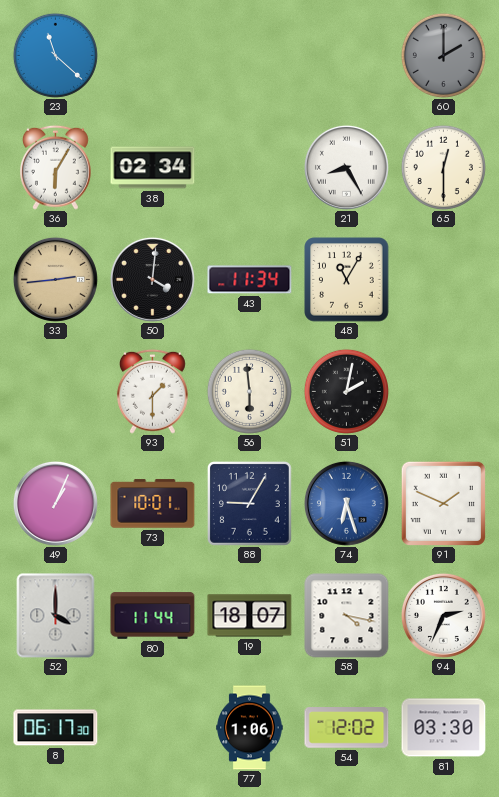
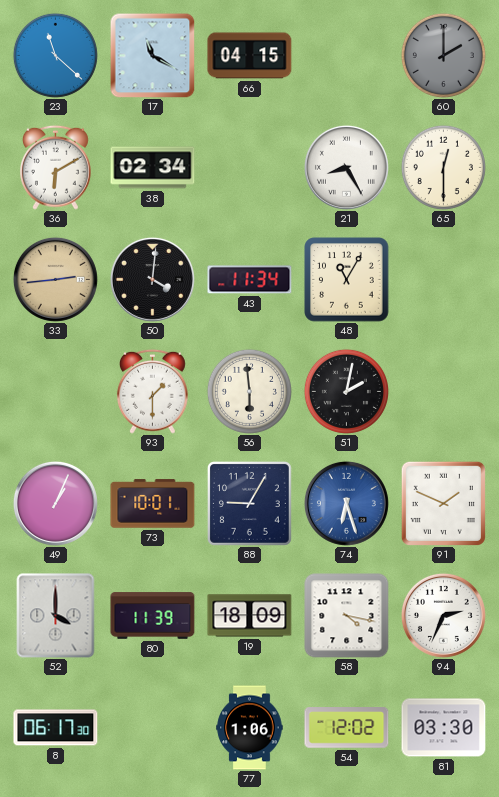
17: none -> 11:20 (152, 55)
66: none -> 04:15 (250, 56)
36: 6:05 -> 6:10 (55, 167)
80: 11:44 -> 11:39 (153, 616)
19: 18:07 -> 18:09 (250, 616)
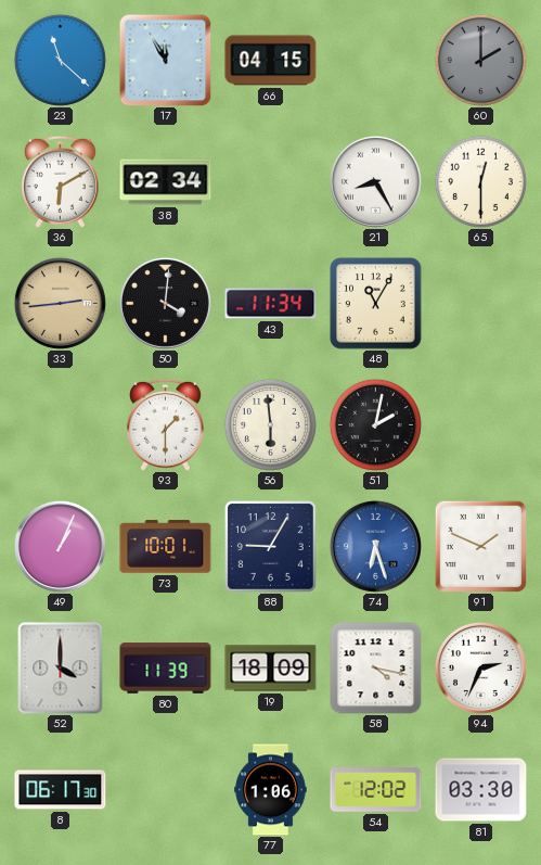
17: 11:20 -> 11:55 (165, 60)
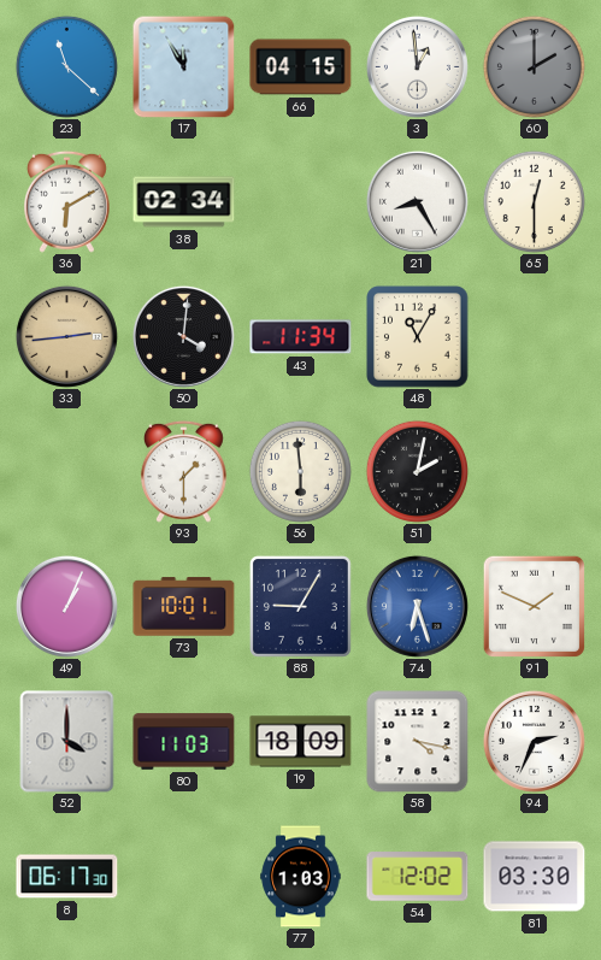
3: none -> 12:59 (417, 66)
80: 11:39 -> 11:03 (184, 742)
77: 1:06 -> 1:03 (301, 877)
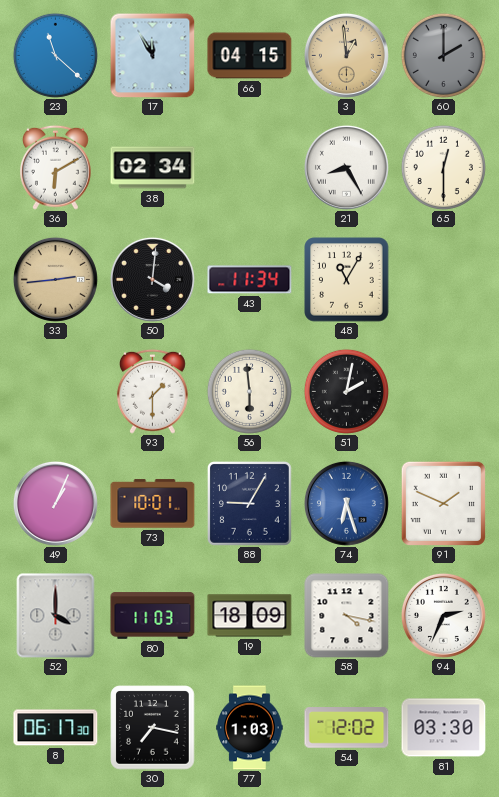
3 dial: white -> champagne (346, 55)
30: none -> 7:17 (153, 728)
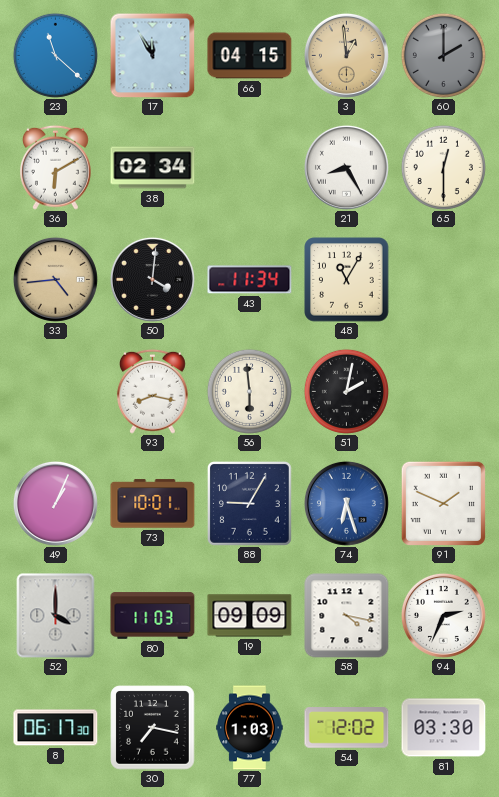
33: 2:44 -> 4:44 (55, 279)
93: 1:30 -> 8:17 (152, 391)
19: 18:09 -> 09:09 (250, 616)
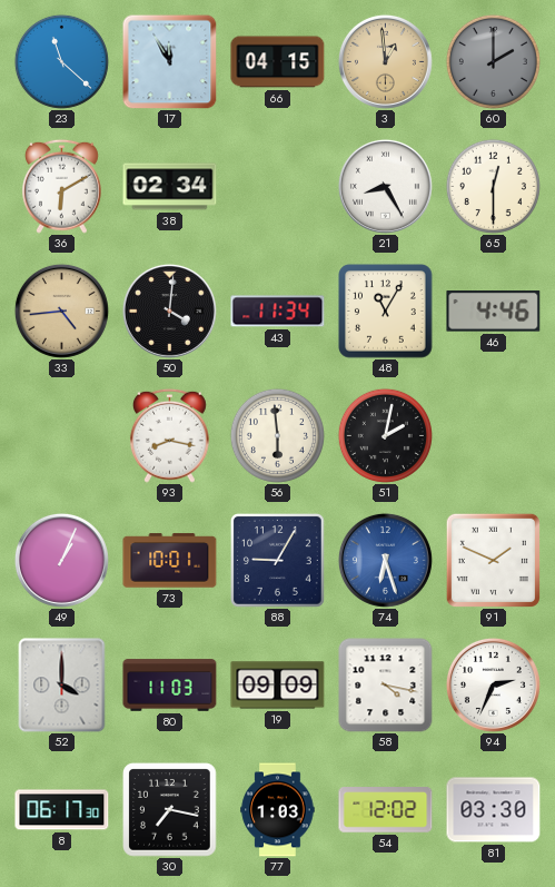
46: none -> 4:46 (494, 312)
